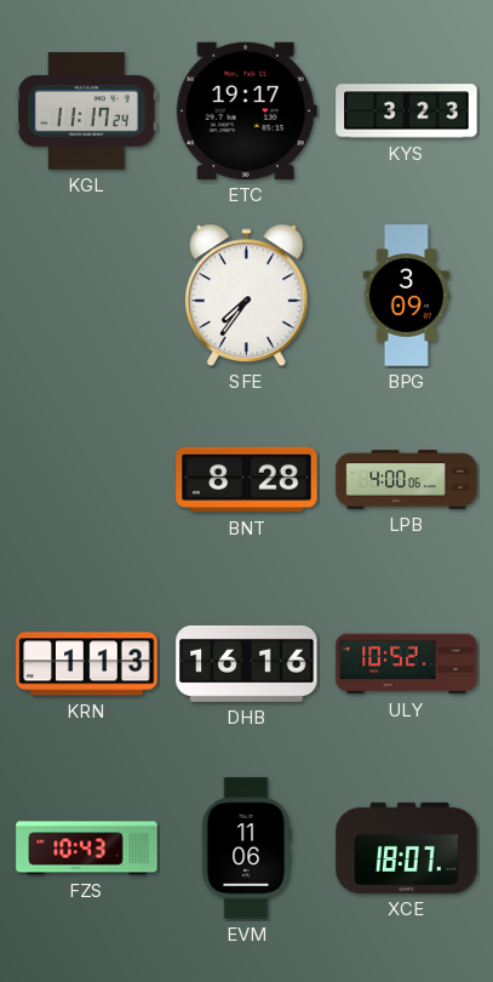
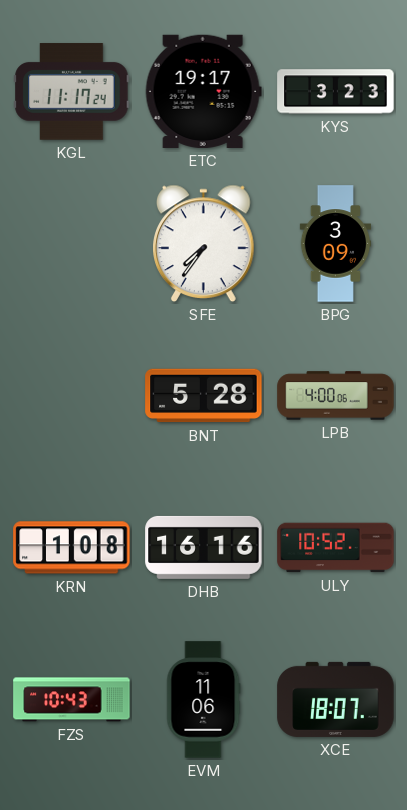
BNT: 8:28 -> 5:28 (204, 396)
KRN: 1:13 -> 1:08 (72, 548)
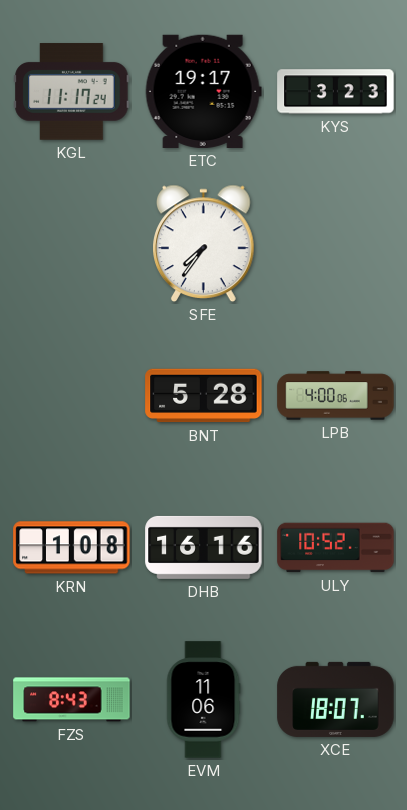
BPG: 3:09 -> none (336, 244)
FZS: 10:43 -> 8:43 (72, 700)
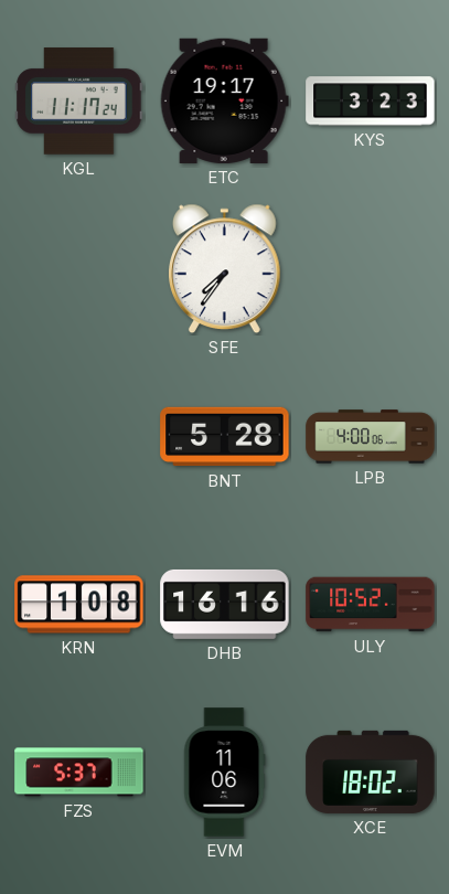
FZS: 8:43 -> 5:37 (79, 773)
XCE: 18:07 -> 18:02 (371, 771)
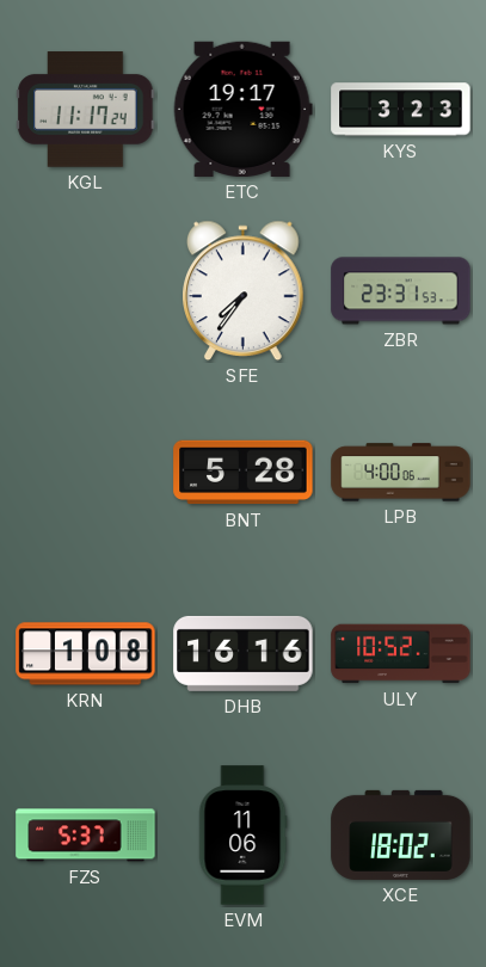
ZBR: none -> 23:31 (401, 291)
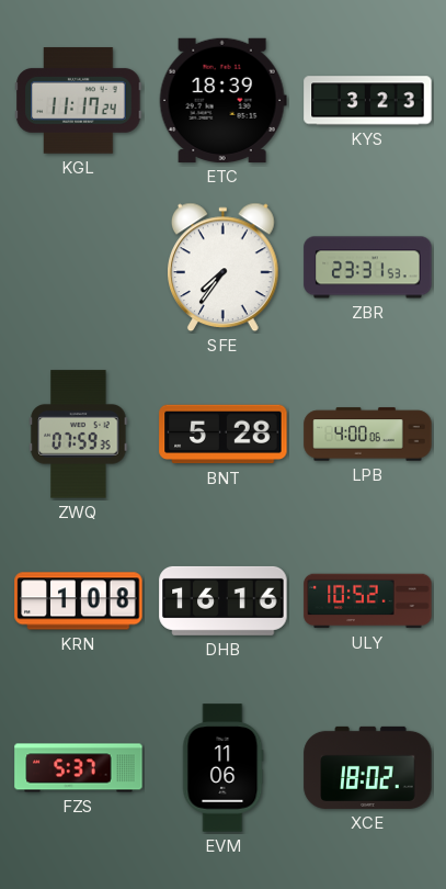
ETC: 19:17 -> 18:39 (222, 100)
ZWQ: none -> 07:59 (79, 435)
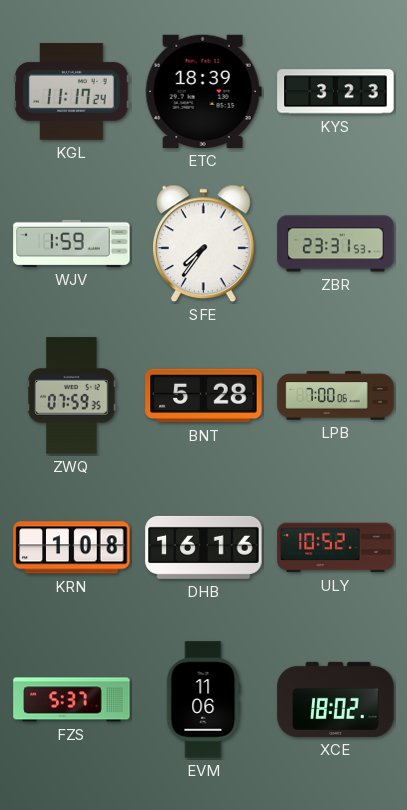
WJV: none -> 1:59 (72, 243)
LPB: 4:00 -> 7:00 (336, 396)
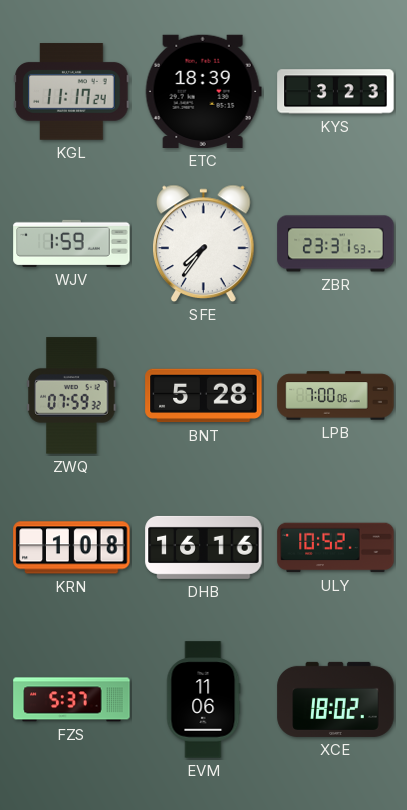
ZWQ: 07:59:35 -> 07:59:32 (72, 396)
